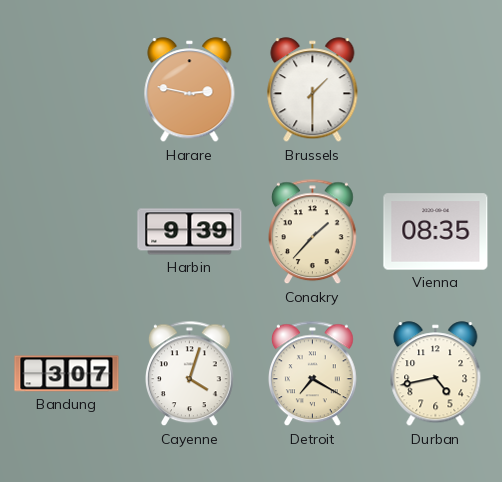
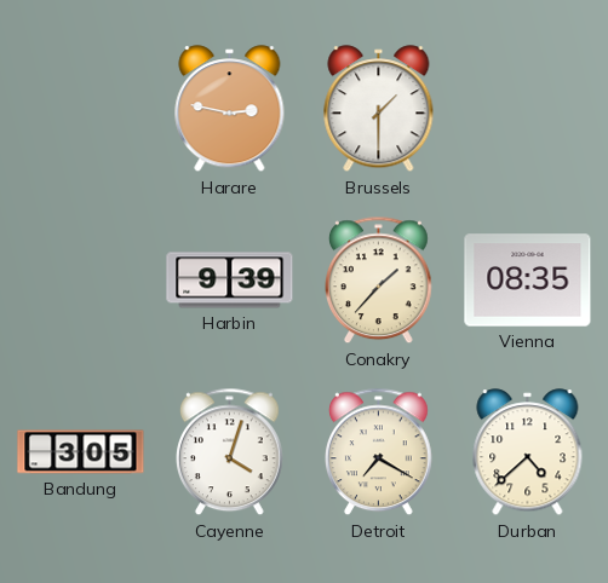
Bandung: 3:07 -> 3:05 (81, 452)
Durban: 4:43 -> 4:38 (528, 452)
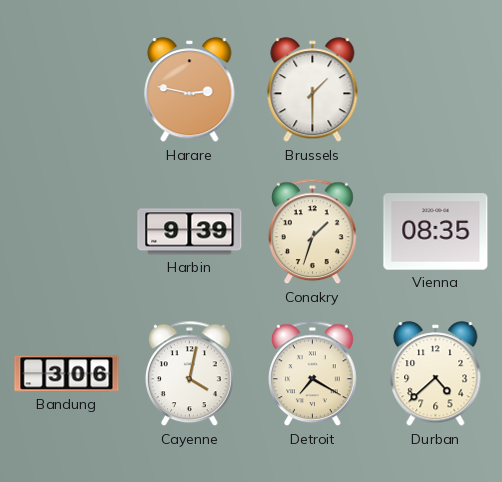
Conakry: 1:37 -> 1:33 (313, 232)
Bandung: 3:05 -> 3:06 (67, 374)
Cayenne: 4:03 -> 4:02 (190, 374)
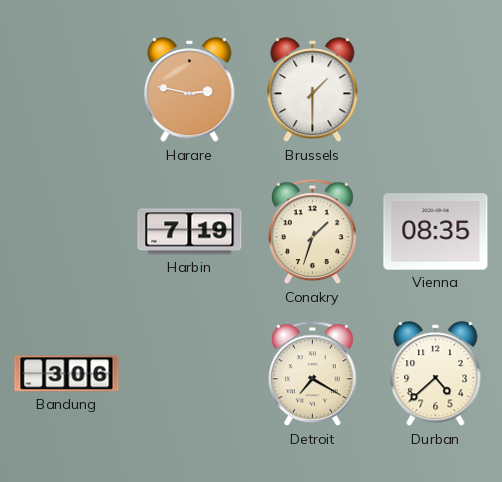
Harbin: 9:39 -> 7:19 (190, 232)
Cayenne: 4:02 -> none (190, 374)
